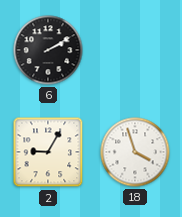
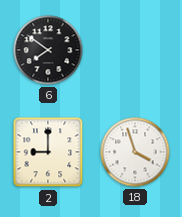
6: 2:10 -> 7:51 (48, 50)
2: 9:05 -> 9:00 (48, 152)
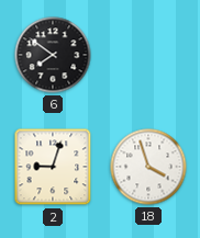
2: 9:00 -> 9:03 (53, 167)
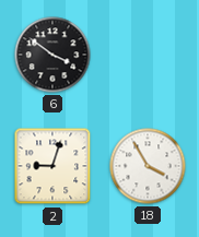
6: 7:51 -> 3:51 (52, 55)
18: 3:57 -> 3:55 (148, 166)
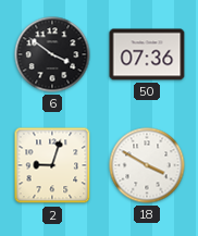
50: none -> 07:36 (147, 54)
18: 3:55 -> 3:50 (147, 165)
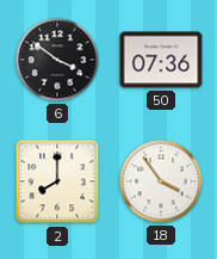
2: 9:03 -> 8:00 (57, 181)
18: 3:50 -> 3:54 (161, 181)
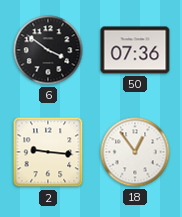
2: 8:00 -> 9:16 (48, 152)
18: 3:54 -> 12:54 (135, 152)
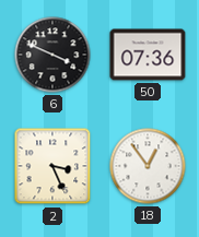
6: 3:51 -> 3:49 (52, 55)
2: 9:16 -> 3:26 (52, 166)
